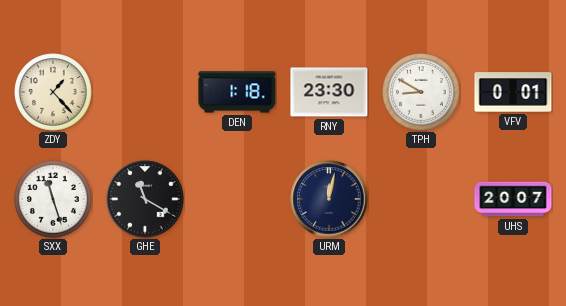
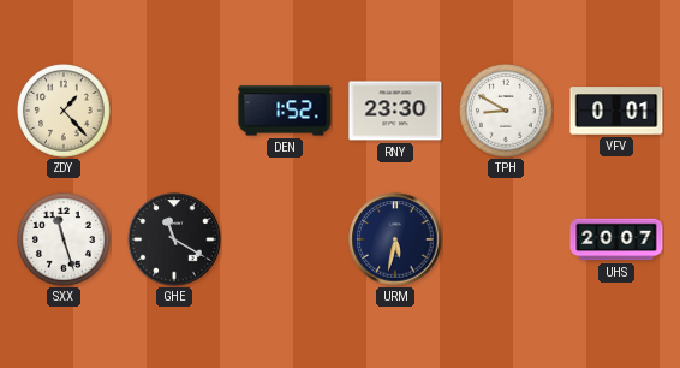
DEN: 1:18 -> 1:52 (285, 111)
URM: 12:02 -> 5:32 (395, 239)
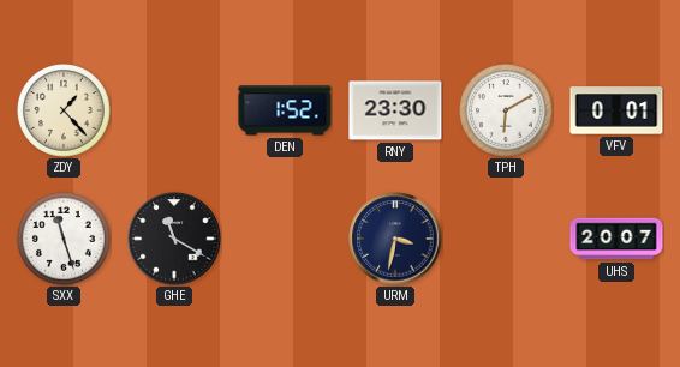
TPH: 8:50 -> 6:10 (506, 110)
URM: 5:32 -> 3:32 (395, 239)
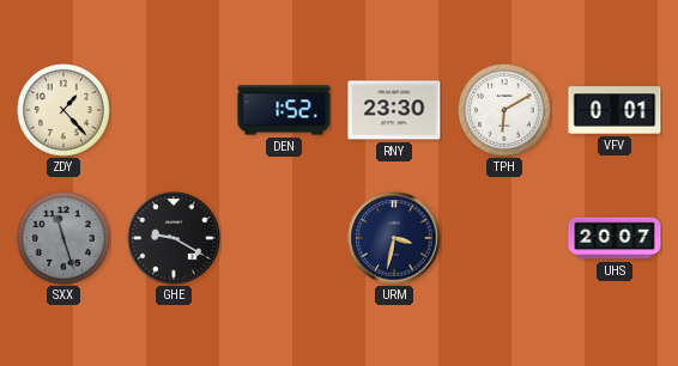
SXX dial: white -> grey (63, 238)
GHE: 11:20 -> 9:20 (174, 238)
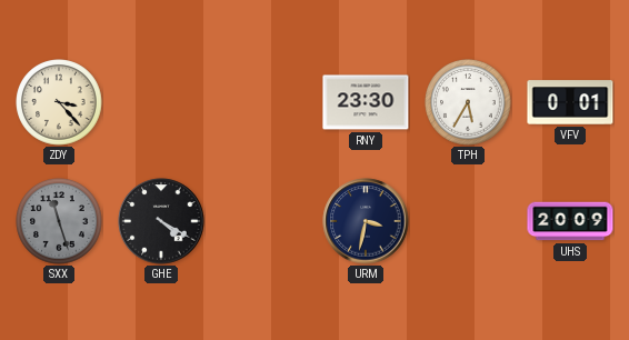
ZDY: 1:23 -> 3:23 (59, 102)
DEN: 1:52 -> none (284, 110)
TPH: 6:10 -> 5:35 (468, 102)
GHE: 9:20 -> 4:20 (161, 221)
UHS: 20:07 -> 20:09 (570, 221)
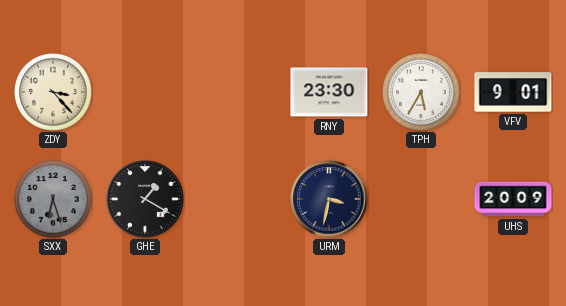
VFV: 0:01 -> 9:01 (513, 92)
SXX: 11:27 -> 6:27 (53, 199)
GHE: 4:20 -> 1:20 (145, 199)
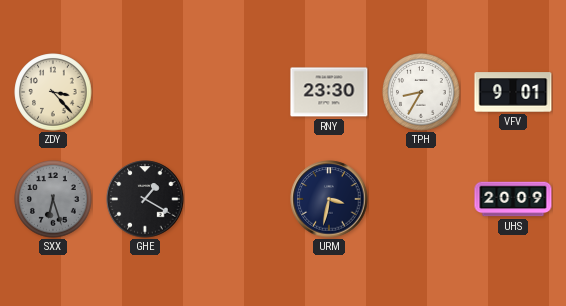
TPH: 5:35 -> 8:35 (421, 92)
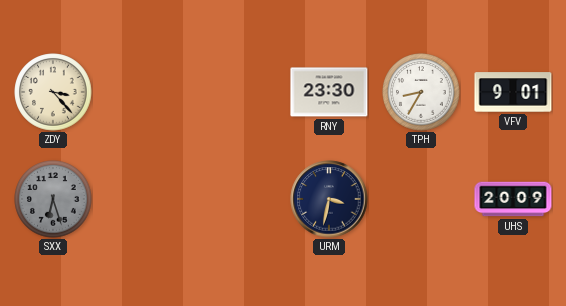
GHE: 1:20 -> none (145, 199)
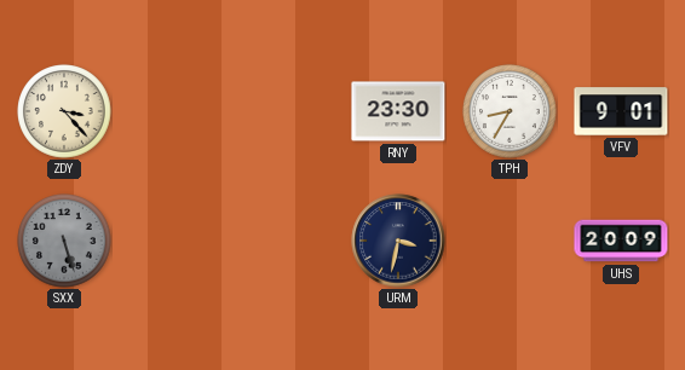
SXX: 6:27 -> 5:27 (64, 241)
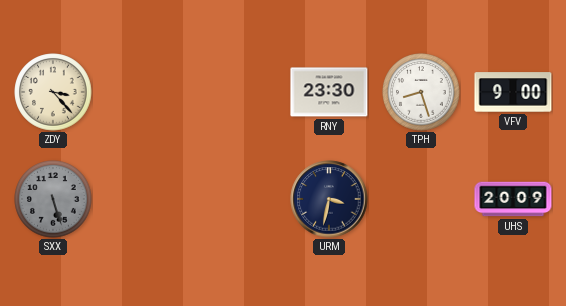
TPH: 8:35 -> 8:27 (421, 92)
VFV: 9:01 -> 9:00 (513, 92)
